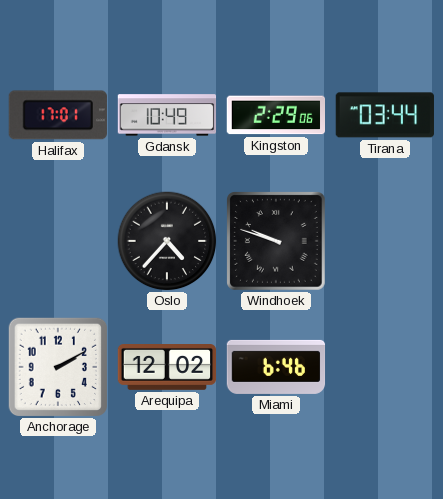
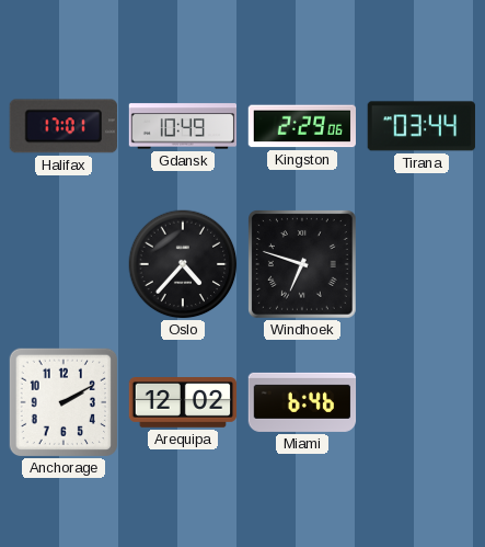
Windhoek: 9:48 -> 6:48 (303, 265)
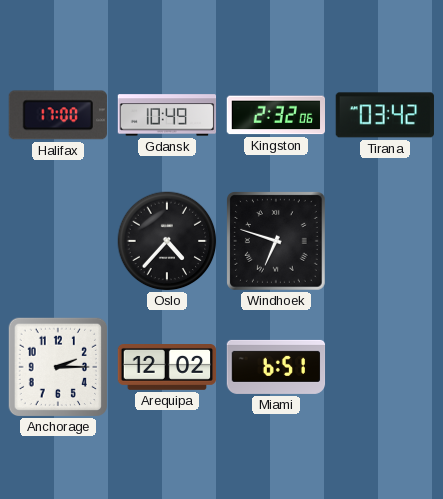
Halifax: 17:01 -> 17:00 (58, 115)
Kingston: 2:29 -> 2:32 (275, 115)
Tirana: 03:44 -> 03:42 (385, 115)
Anchorage: 2:10 -> 2:15 (57, 366)
Miami: 6:46 -> 6:51 (276, 367)
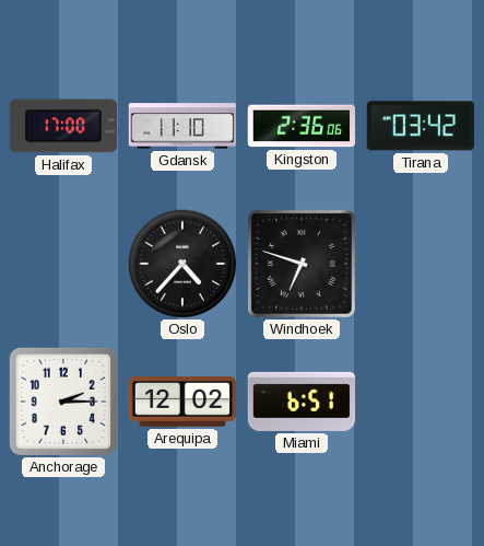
Gdansk: 10:49 -> 11:10 (182, 126)
Kingston: 2:32 -> 2:36 (300, 126)
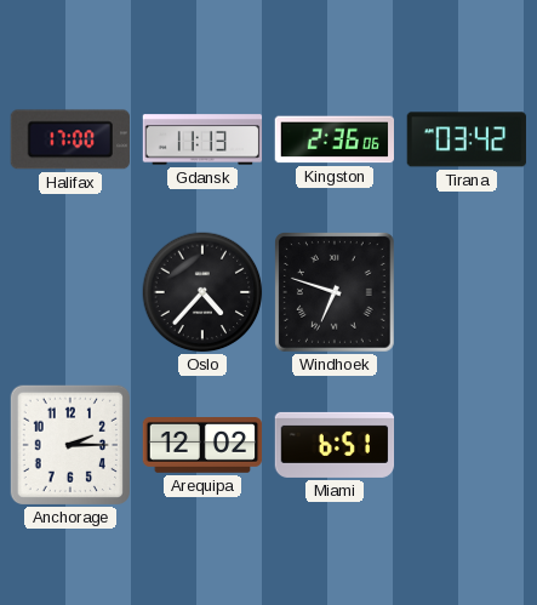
Gdansk: 11:10 -> 11:13 (202, 139)
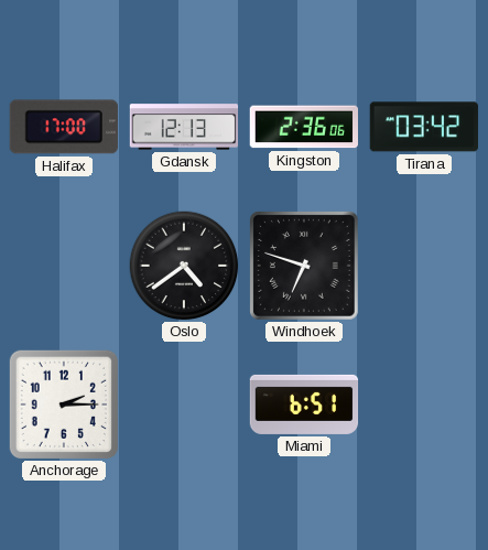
Gdansk: 11:13 -> 12:13 (184, 127)
Oslo: 4:37 -> 4:39 (184, 266)
Arequipa: 12:02 -> none (202, 446)
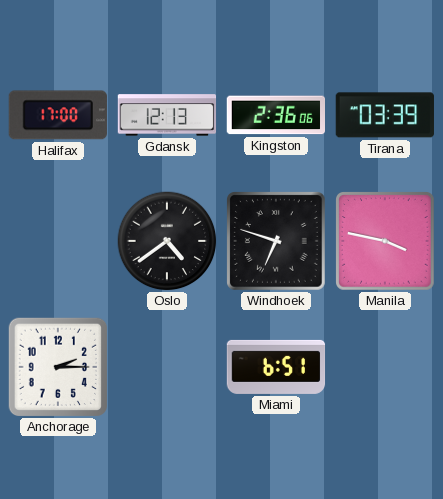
Tirana: 03:42 -> 03:39 (385, 115)
Manila: none -> 3:47 (386, 242)
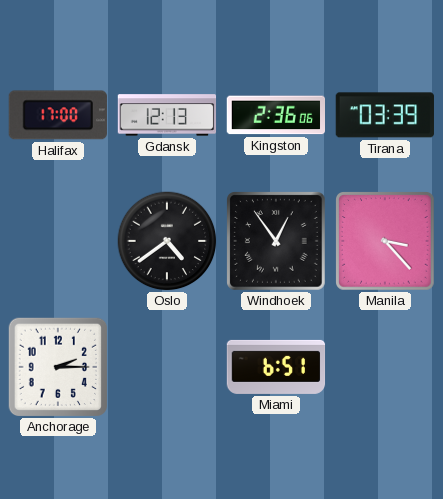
Windhoek: 6:48 -> 12:54 (277, 242)
Manila: 3:47 -> 3:23 (386, 242)
